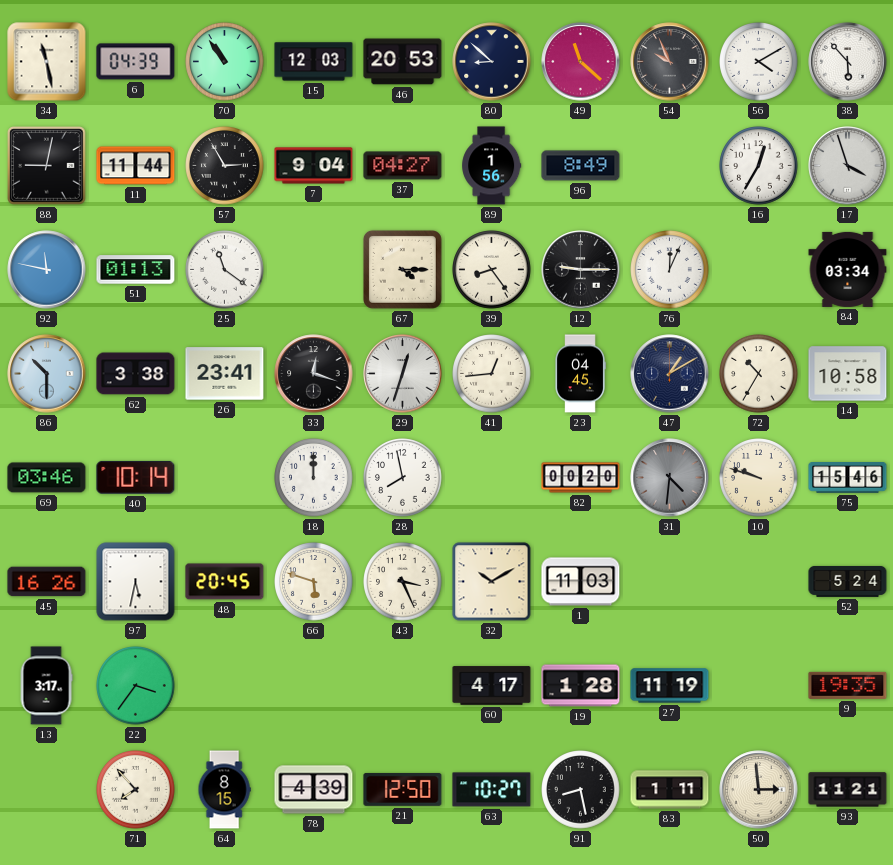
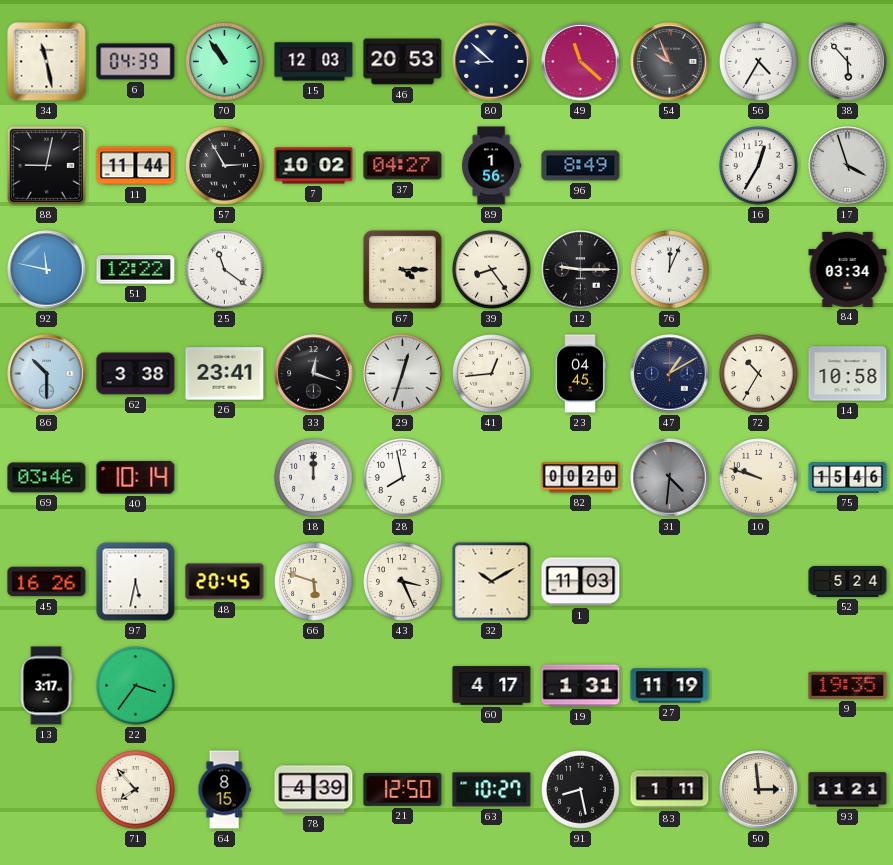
56: 4:10 -> 4:35 (759, 62)
7: 9:04 -> 10:02 (314, 166)
51: 01:13 -> 12:22 (136, 270)
19: 1:28 -> 1:31 (581, 686)
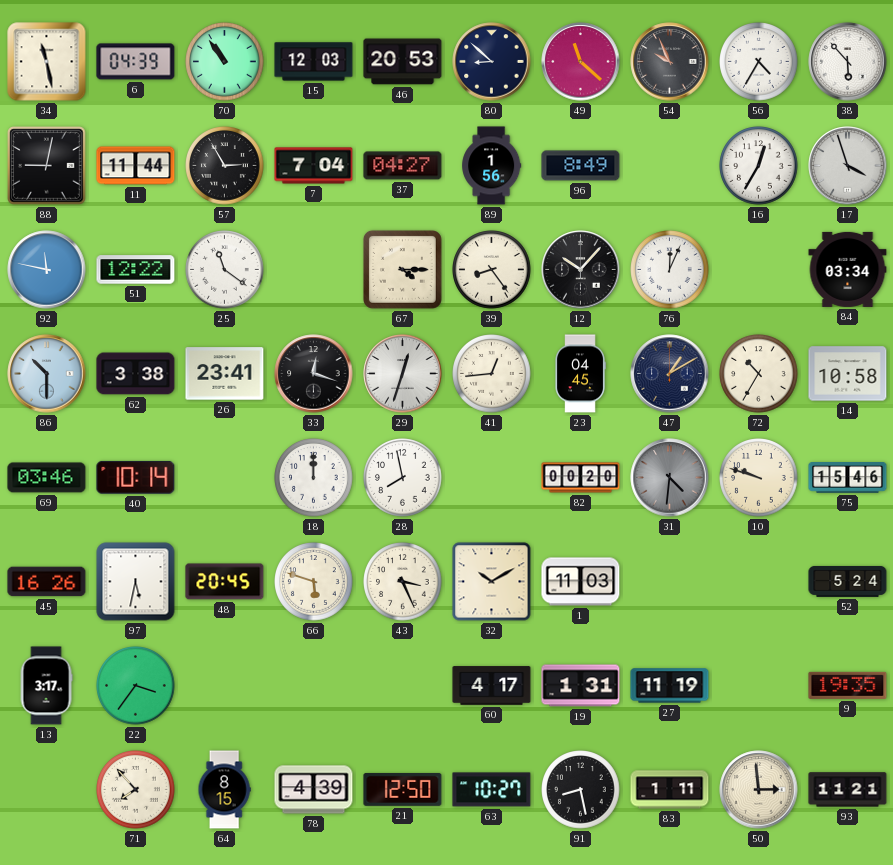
7: 10:02 -> 7:04 (314, 166)
12: 9:15 -> 10:07 (581, 270)
